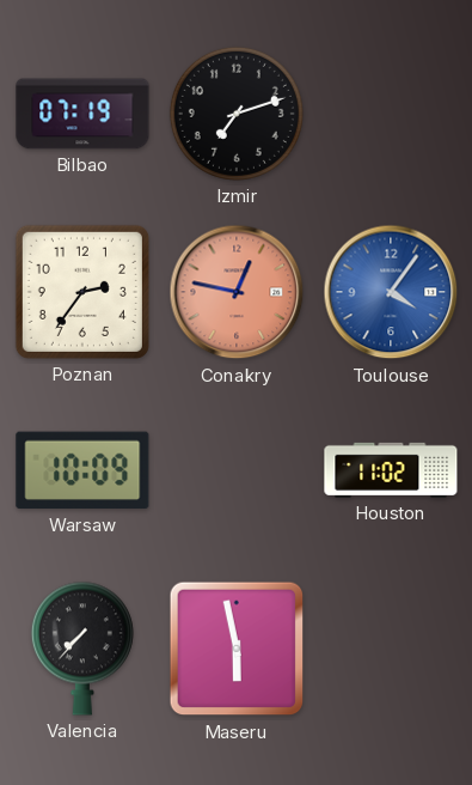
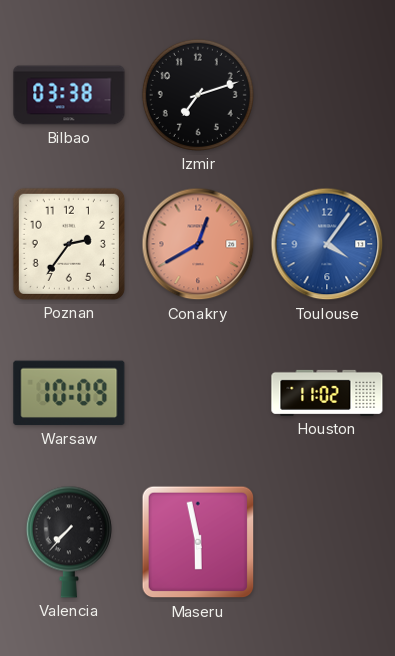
Bilbao: 07:19 -> 03:38 (69, 95)
Conakry: 12:47 -> 12:40 (198, 244)
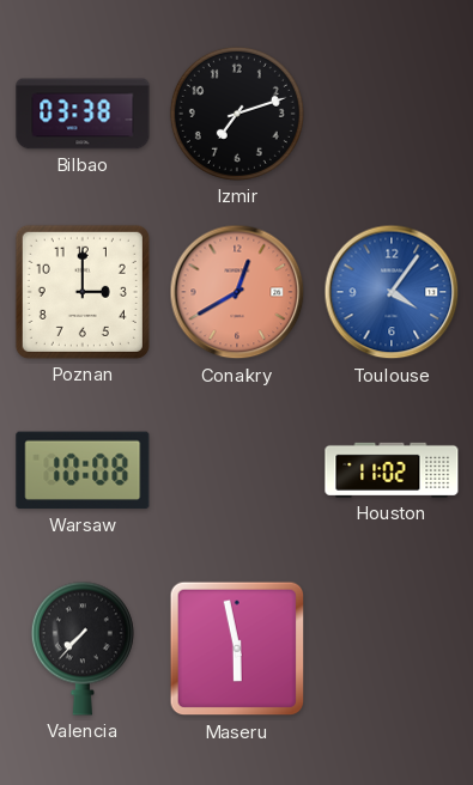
Poznan: 2:36 -> 3:00 (83, 292)
Warsaw: 10:09 -> 10:08 (83, 470)
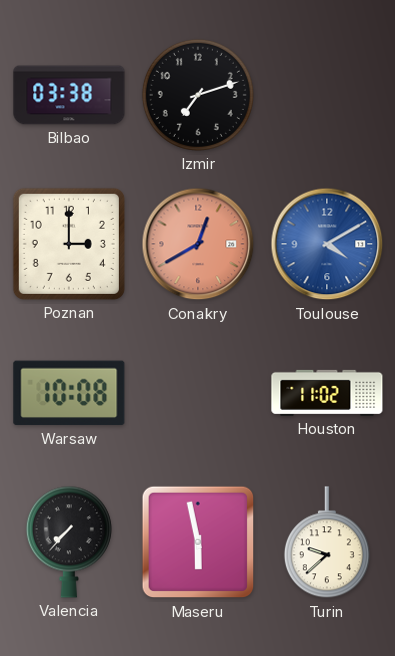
Toulouse: 4:06 -> 4:10 (327, 244)
Turin: none -> 9:38 (327, 543)
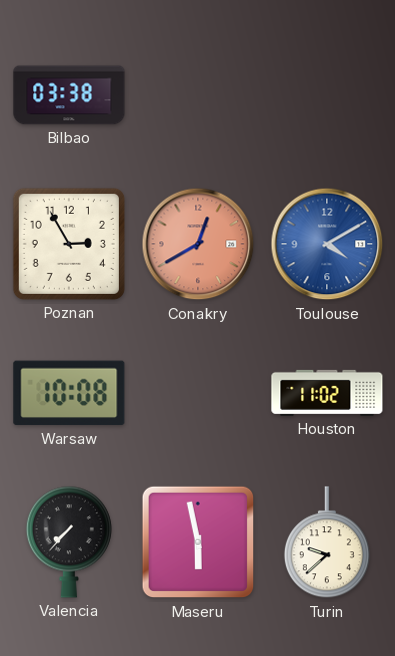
Izmir: 7:12 -> none (198, 95)
Poznan: 3:00 -> 2:55 (69, 244)
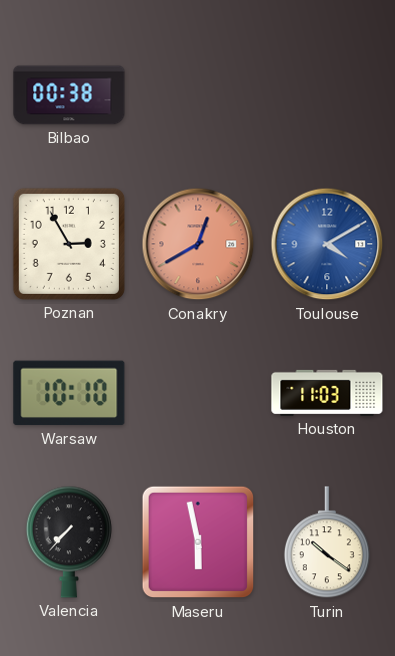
Bilbao: 03:38 -> 00:38 (69, 95)
Warsaw: 10:08 -> 10:10 (69, 393)
Houston: 11:02 -> 11:03 (327, 393)
Turin: 9:38 -> 10:21 (327, 543)
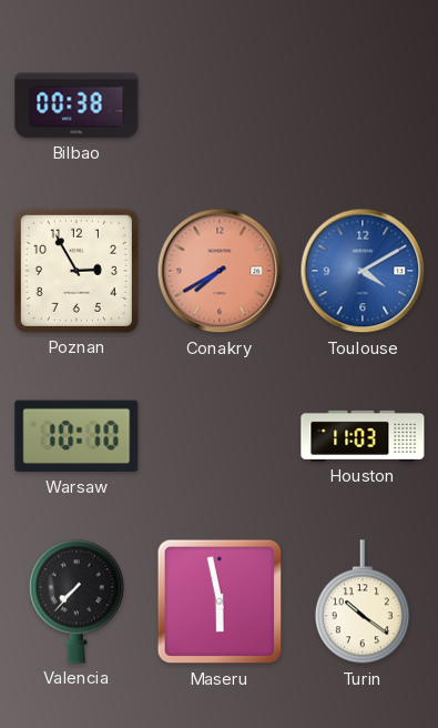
Conakry: 12:40 -> 7:40 (220, 271)
